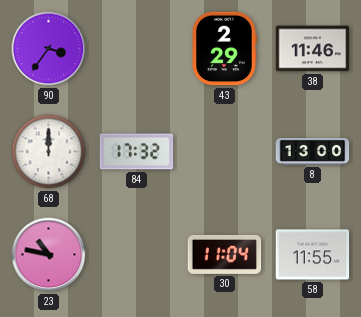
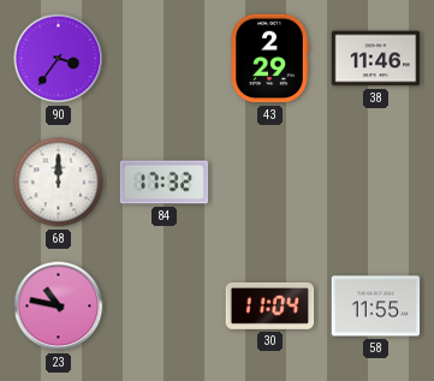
8: 13:00 -> none (313, 151)
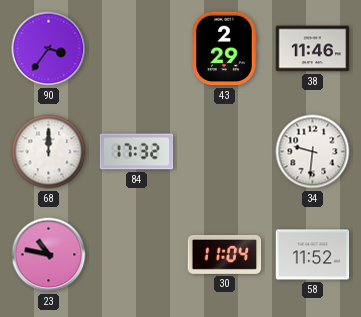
34: none -> 9:31 (313, 152)
58: 11:55 -> 11:52 (313, 255)
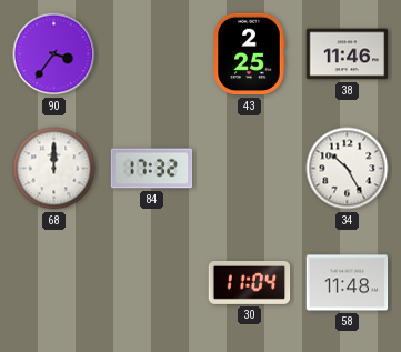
43: 2:29 -> 2:25 (249, 54)
34: 9:31 -> 10:25 (348, 169)
23: 10:47 -> none (49, 255)
58: 11:52 -> 11:48 (348, 283)
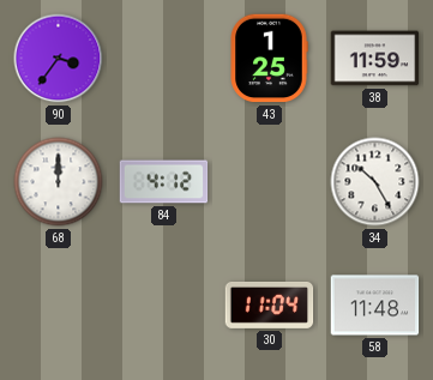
43: 2:25 -> 1:25 (269, 59)
38: 11:46 -> 11:59 (375, 59)
84: 17:32 -> 4:12 (164, 182)
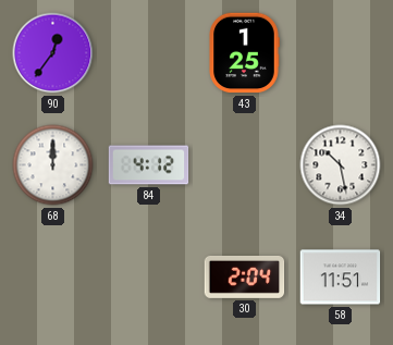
90: 3:36 -> 12:36 (53, 53)
38: 11:59 -> none (375, 59)
34: 10:25 -> 10:28 (341, 165)
30: 11:04 -> 2:04 (245, 276)
58: 11:48 -> 11:51 (341, 278)
